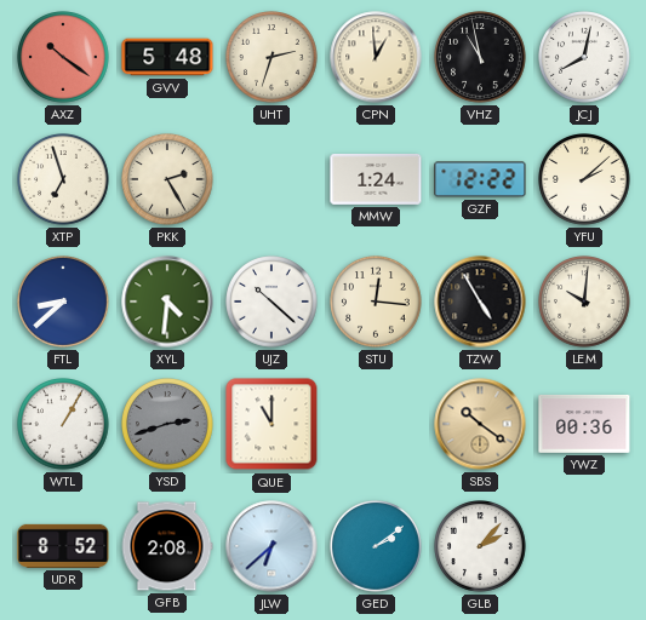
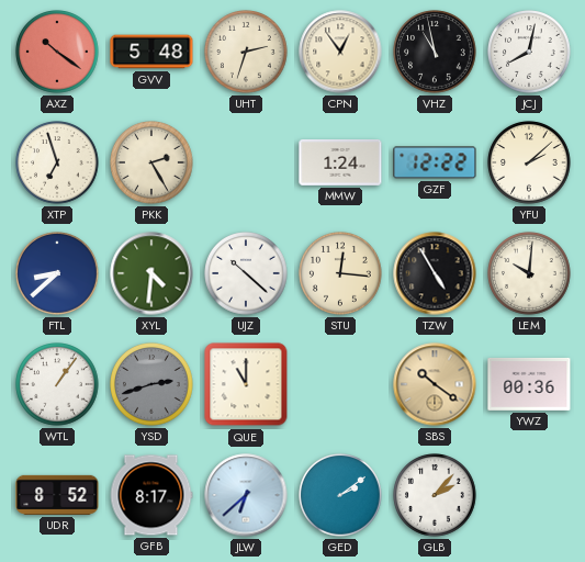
CPN: 12:59 -> 12:54 (340, 52)
WTL: 1:05 -> 1:06 (57, 384)
GFB: 2:08 -> 8:17 (151, 495)
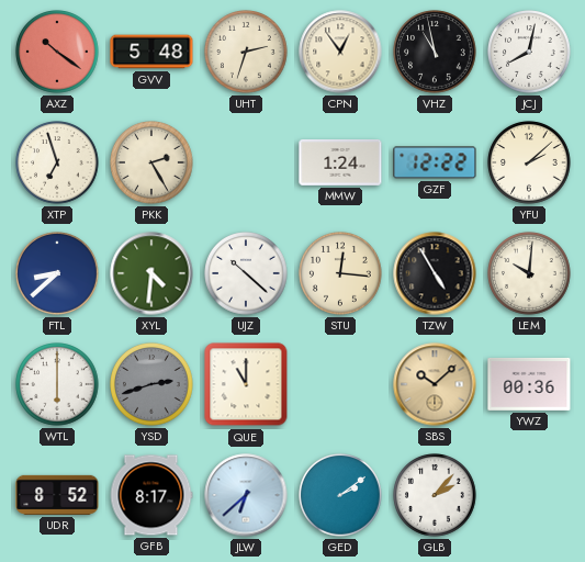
WTL: 1:06 -> 6:00 (57, 384)
SBS: 10:21 -> 10:08 (435, 384)
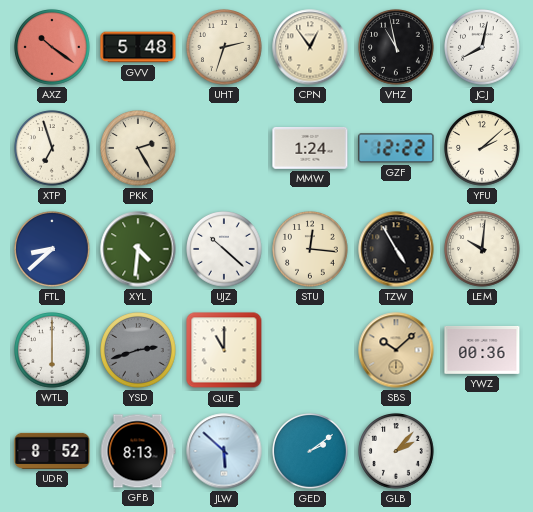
GFB: 8:17 -> 8:13 (138, 451)
JLW: 6:38 -> 5:52 (224, 451)
